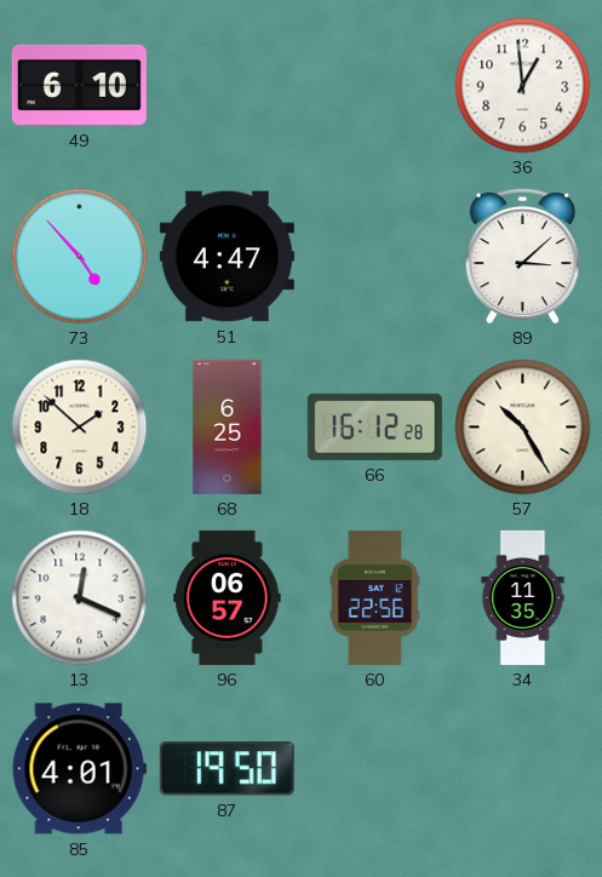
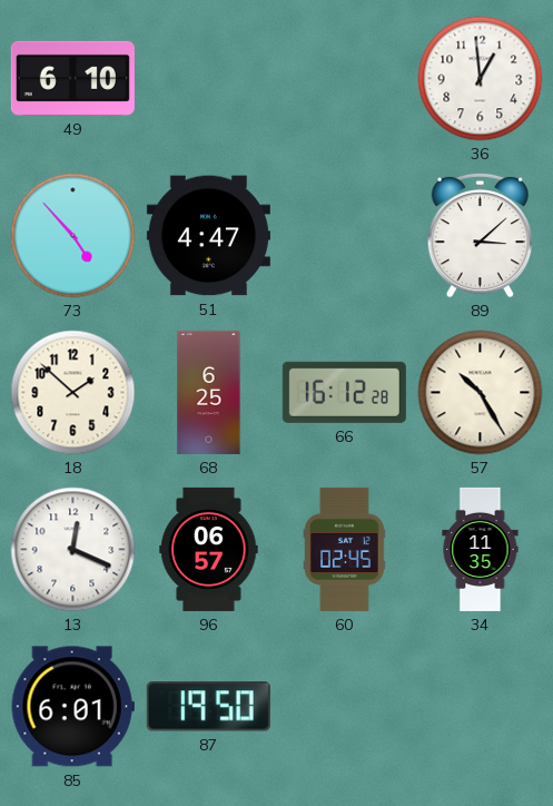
60: 22:56 -> 02:45 (345, 549)
85: 4:01 -> 6:01 (72, 707)
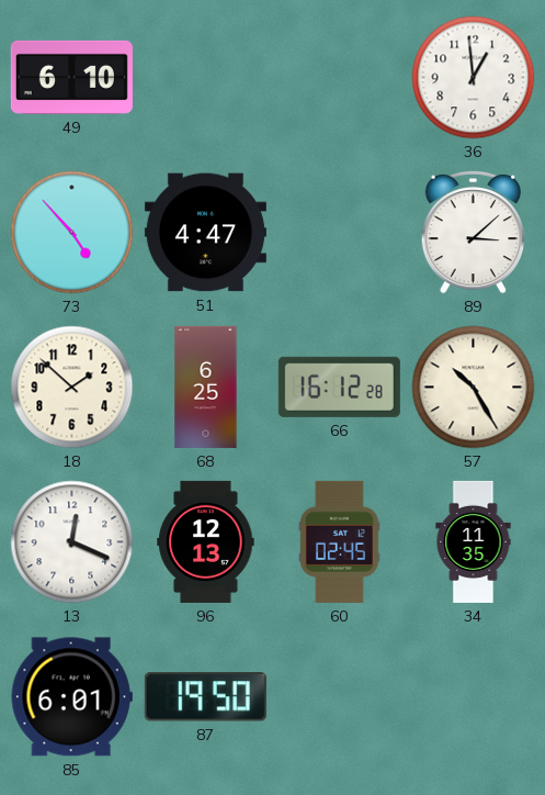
96: 06:57 -> 12:13 (206, 541)
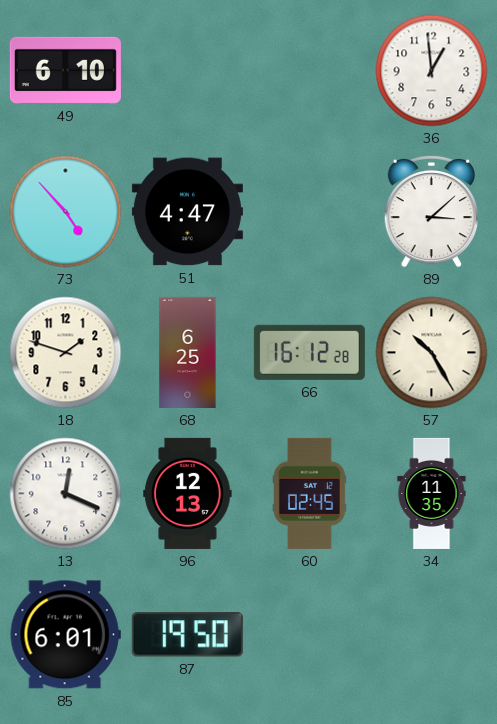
18: 1:52 -> 1:48 (66, 353)
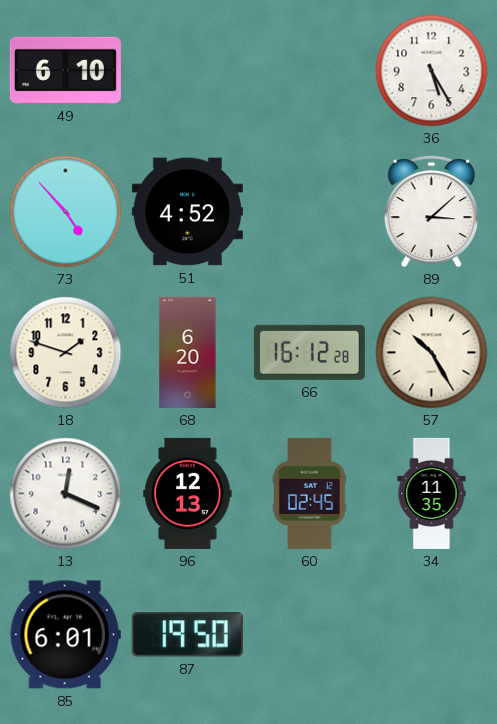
36: 12:59 -> 5:25 (432, 71)
51: 4:47 -> 4:52 (187, 212)
68: 6:25 -> 6:20 (188, 352)
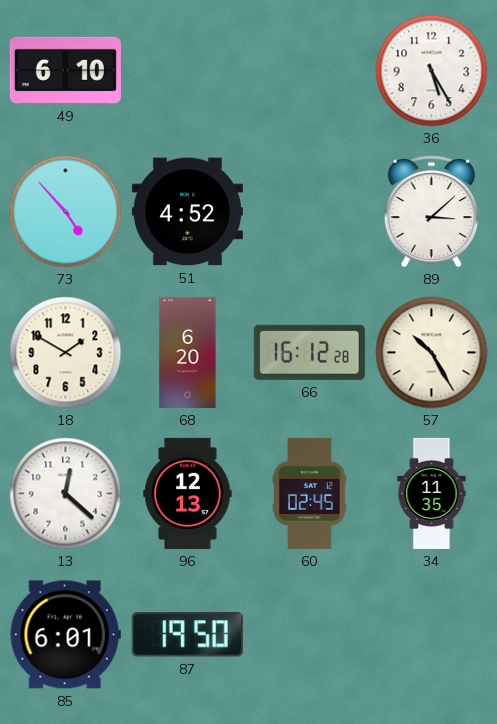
18: 1:48 -> 1:50 (66, 353)
13: 12:19 -> 12:22 (66, 494)
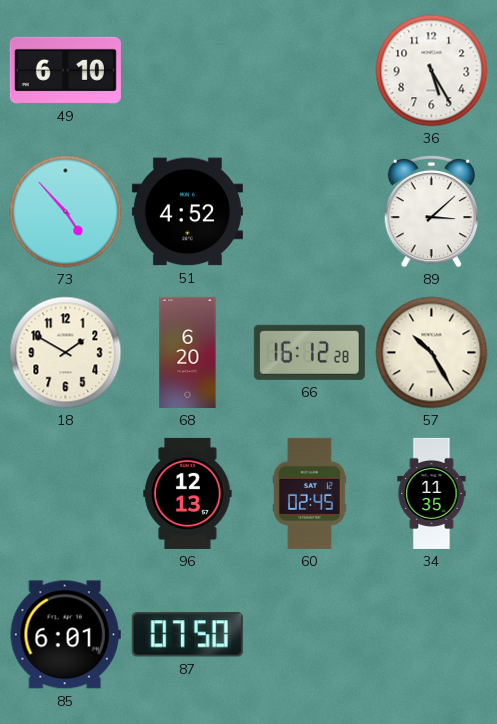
13: 12:22 -> none (66, 494)
87: 19:50 -> 07:50 (187, 635)
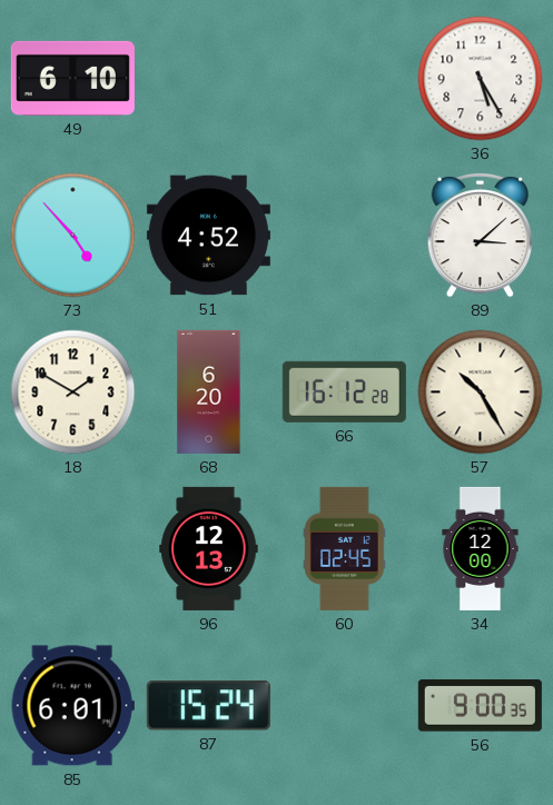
34: 11:35 -> 12:00 (481, 548)
87: 07:50 -> 15:24 (208, 706)
56: none -> 9:00 (480, 706)
